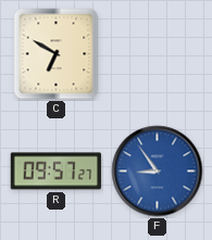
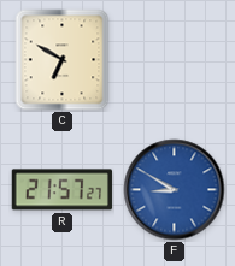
R: 09:57 -> 21:57 (61, 190)
F: 8:54 -> 8:50 (175, 190)
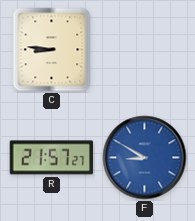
C: 6:50 -> 8:46 (52, 50)
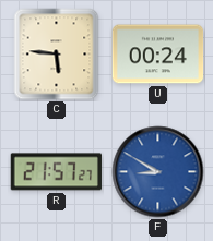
C: 8:46 -> 5:46 (57, 55)
U: none -> 00:24 (158, 55)
